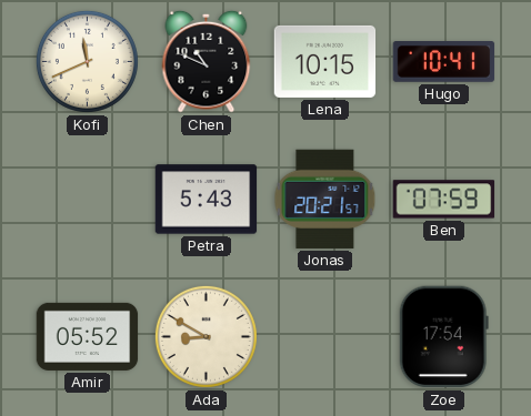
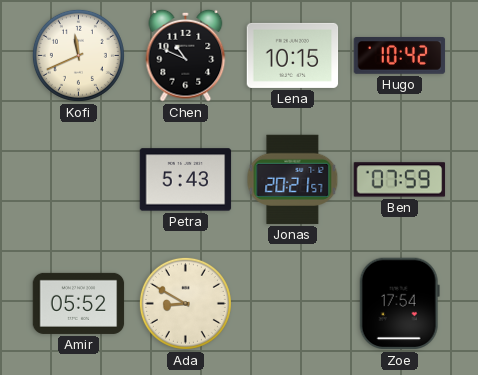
Hugo: 10:41 -> 10:42 (400, 56)
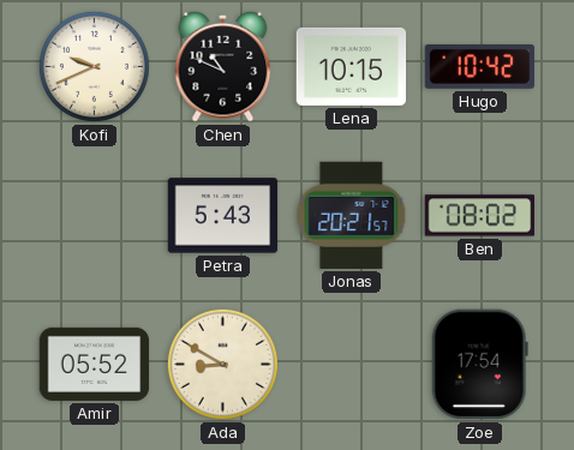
Kofi: 11:41 -> 9:41 (94, 66)
Ben: 07:59 -> 08:02 (480, 216)
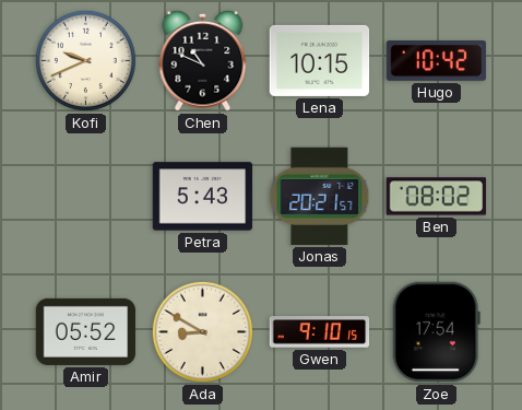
Gwen: none -> 9:10 (320, 332)
